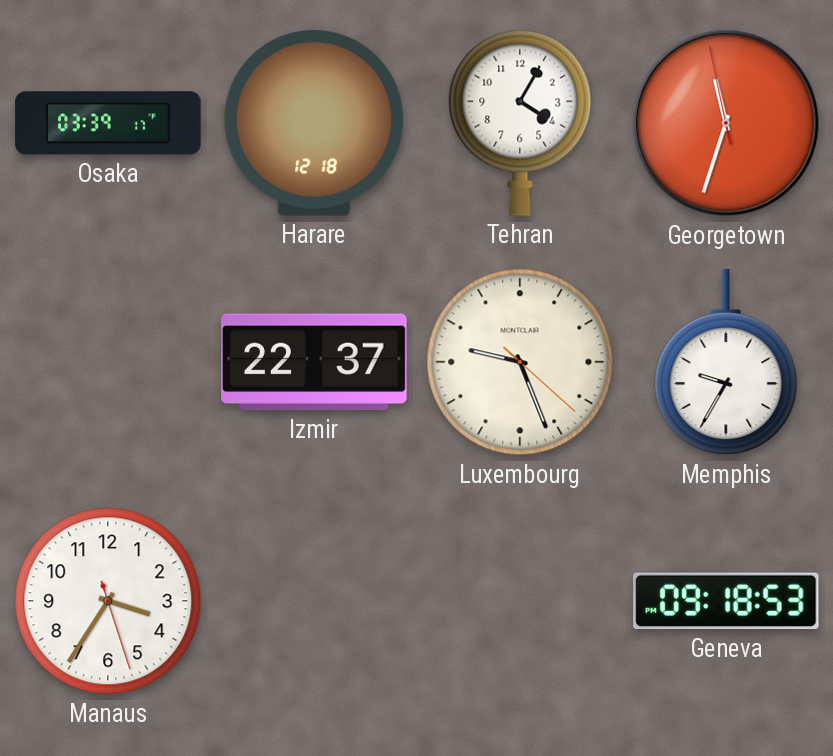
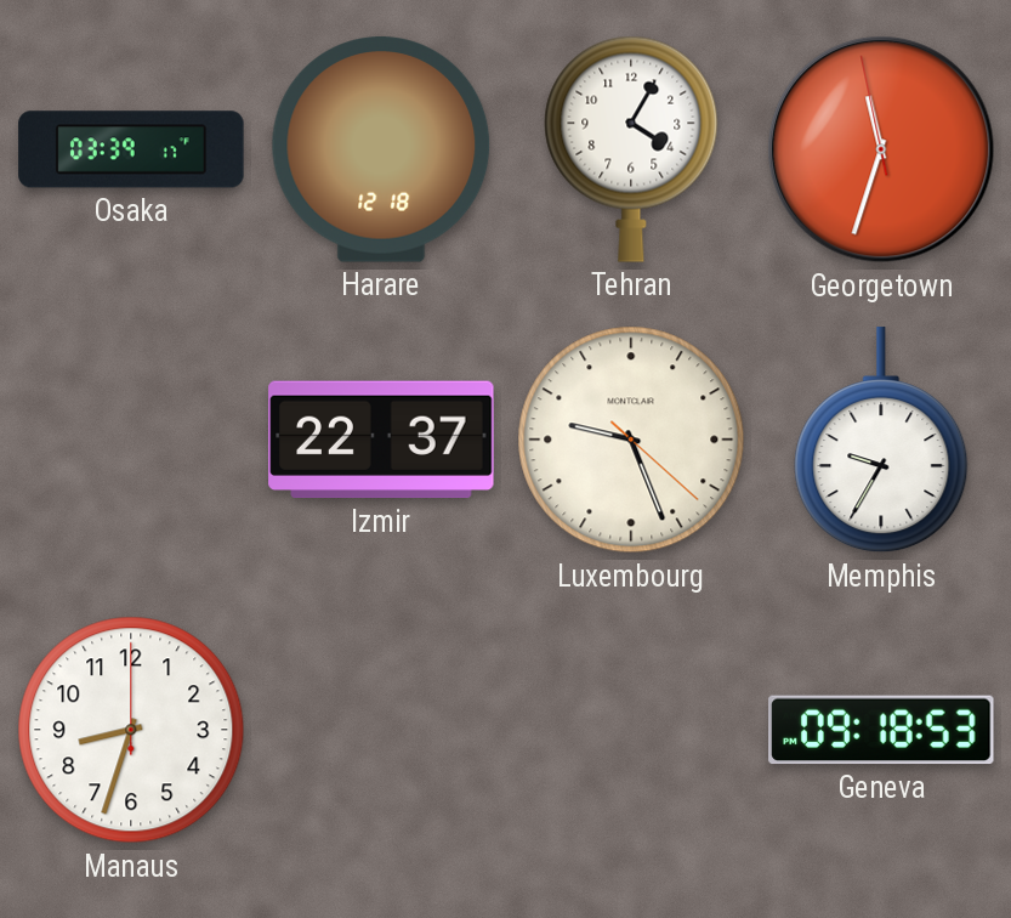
Manaus: 3:35 -> 8:33 (131, 730)
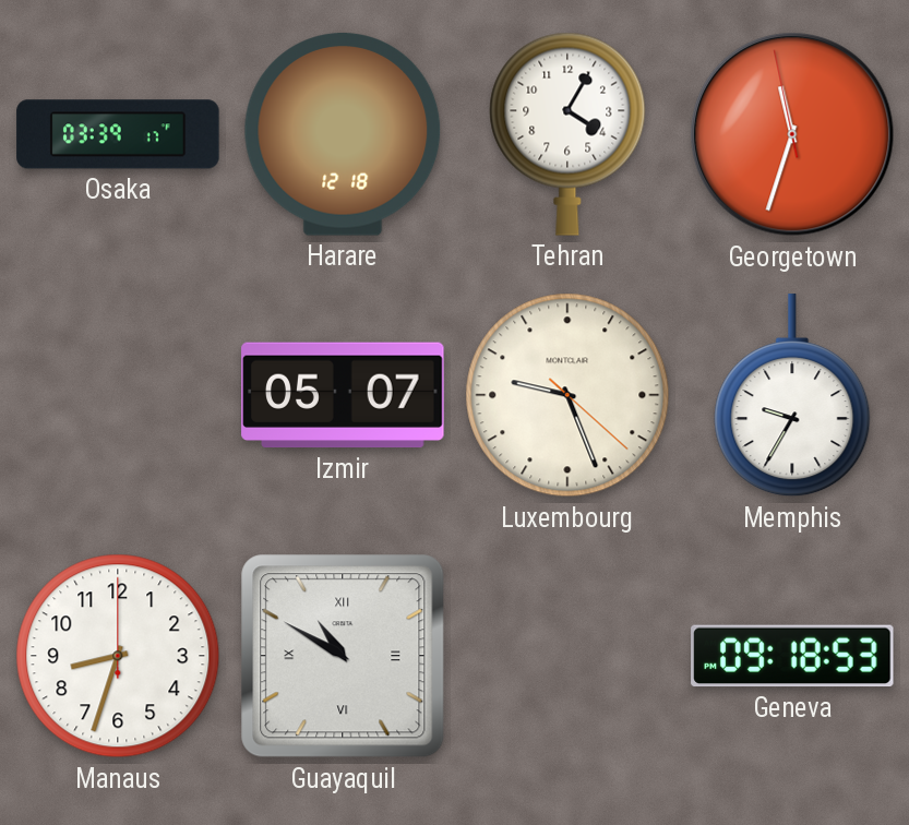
Izmir: 22:37 -> 05:07 (343, 395)
Guayaquil: none -> 10:50 (343, 656)
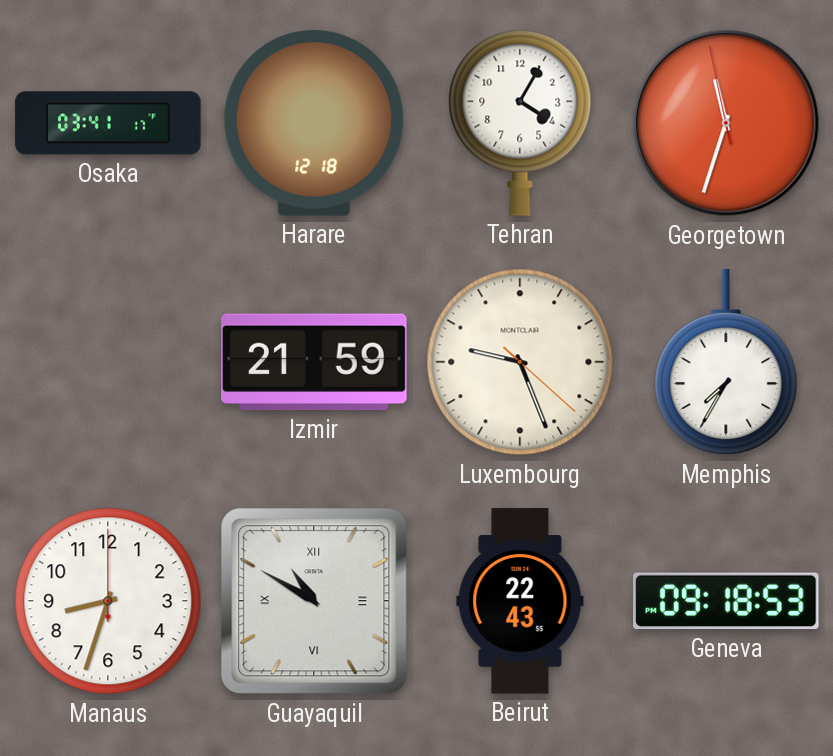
Osaka: 03:39 -> 03:41 (108, 123)
Izmir: 05:07 -> 21:59 (314, 362)
Memphis: 9:35 -> 7:35 (726, 363)
Beirut: none -> 22:43 (520, 601)
